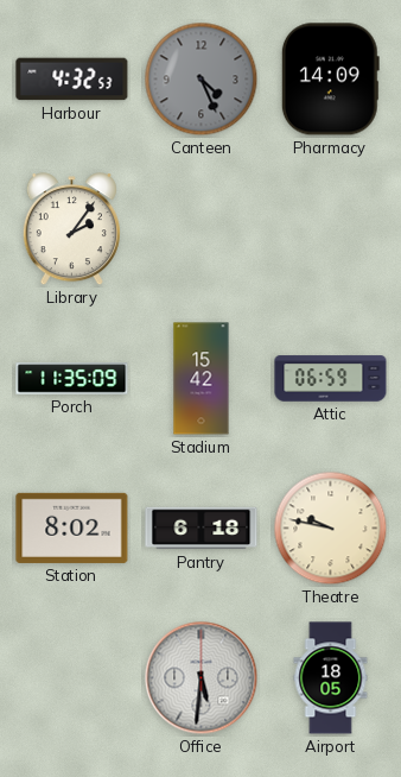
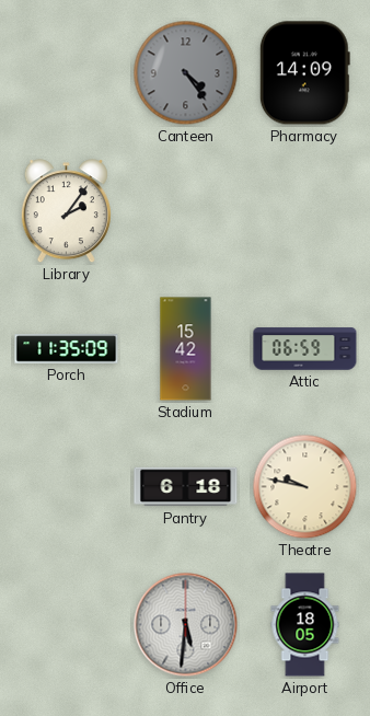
Harbour: 4:32 -> none (72, 80)
Canteen: 4:26 -> 4:24 (186, 73)
Station: 8:02 -> none (72, 528)
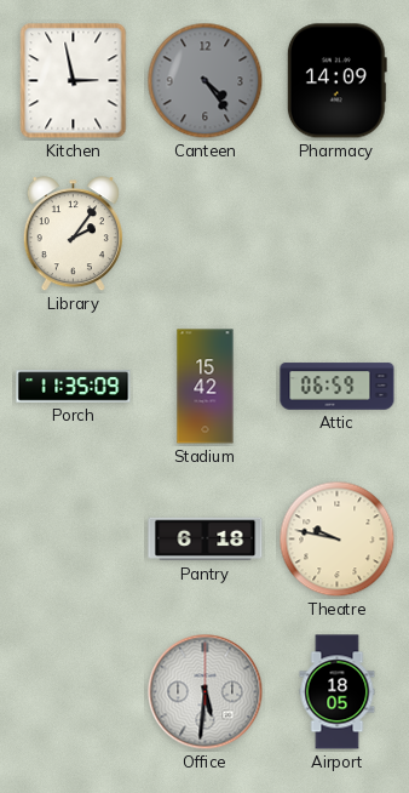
Kitchen: none -> 2:58 (74, 81)
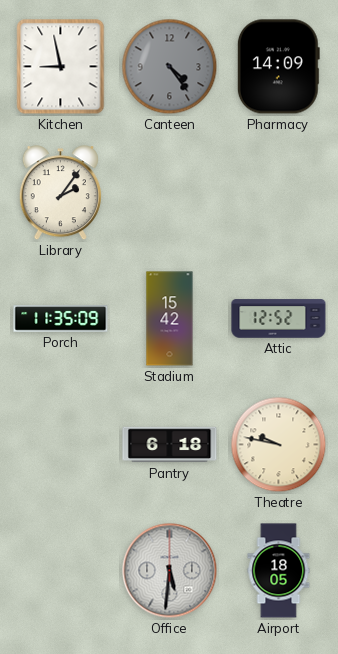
Kitchen: 2:58 -> 8:58 (61, 67)
Attic: 06:59 -> 12:52 (279, 319)
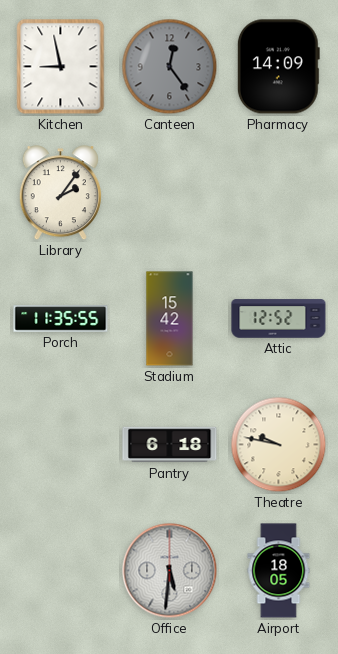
Canteen: 4:24 -> 12:24 (170, 67)
Porch: 11:35:09 -> 11:35:55 (61, 319)
